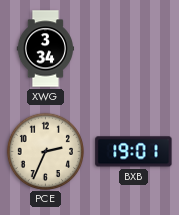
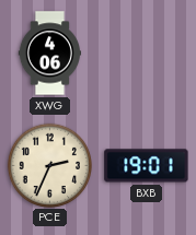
XWG: 3:34 -> 4:06 (50, 54)
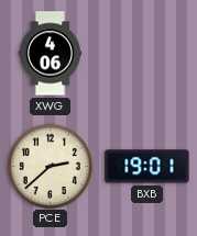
PCE: 2:34 -> 2:38 (50, 166)
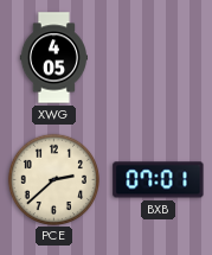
XWG: 4:06 -> 4:05 (54, 58)
BXB: 19:01 -> 07:01 (159, 180)
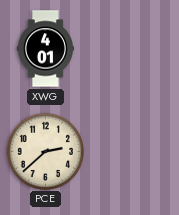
XWG: 4:05 -> 4:01 (46, 49)
BXB: 07:01 -> none (159, 180)
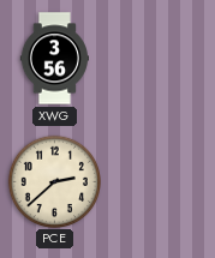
XWG: 4:01 -> 3:56 (55, 59)
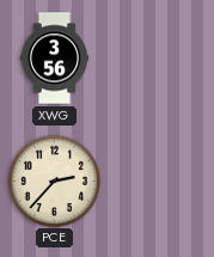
PCE: 2:38 -> 2:37 (54, 180)
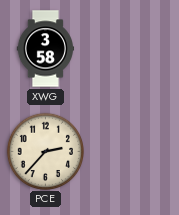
XWG: 3:56 -> 3:58 (46, 49)
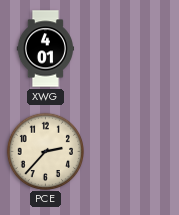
XWG: 3:58 -> 4:01 (46, 49)
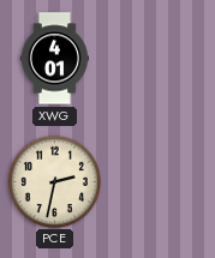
PCE: 2:37 -> 2:32 (54, 181)
